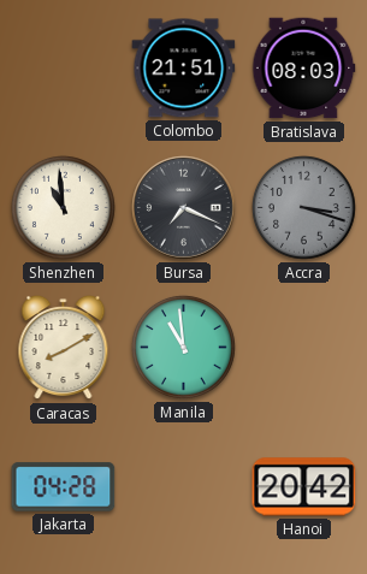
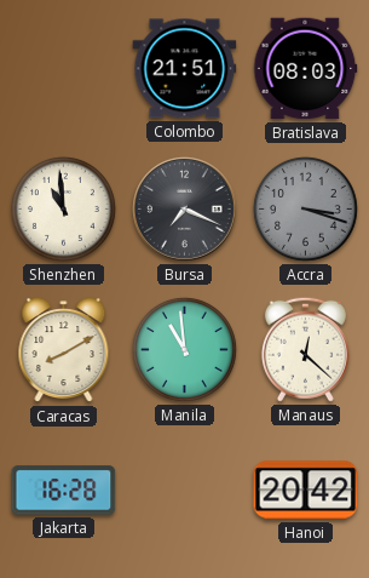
Manaus: none -> 12:22 (305, 349)
Jakarta: 04:28 -> 16:28 (64, 491)
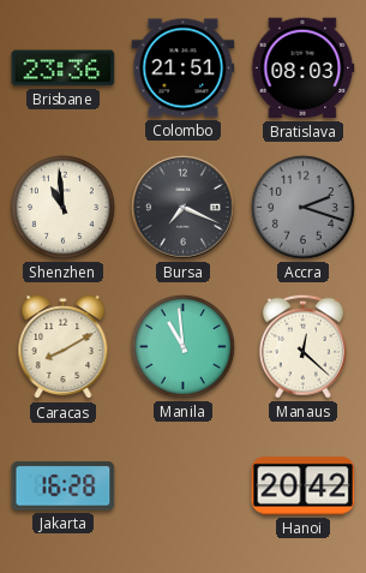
Brisbane: none -> 23:36 (64, 68)
Accra: 3:18 -> 2:18 (302, 207)
